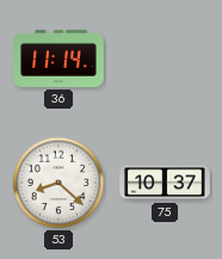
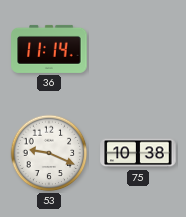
53: 8:22 -> 9:19 (49, 153)
75: 10:37 -> 10:38 (138, 153)
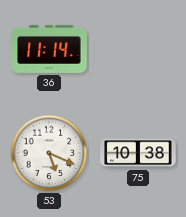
53: 9:19 -> 5:19 (49, 153)
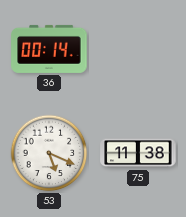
36: 11:14 -> 00:14 (49, 49)
75: 10:38 -> 11:38 (138, 153)
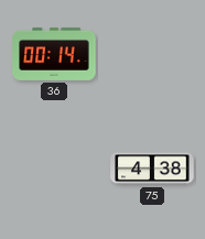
53: 5:19 -> none (49, 153)
75: 11:38 -> 4:38 (152, 169)
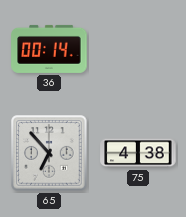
65: none -> 6:53 (49, 153)
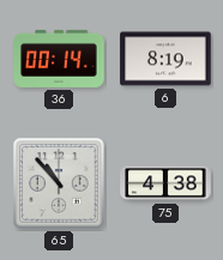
6: none -> 8:19 (165, 59)
65: 6:53 -> 10:53 (59, 183)
